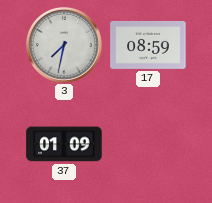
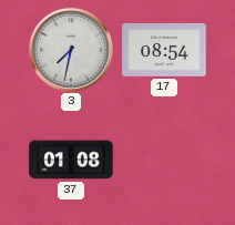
17: 08:59 -> 08:54 (164, 50)
37: 01:09 -> 01:08 (71, 160)
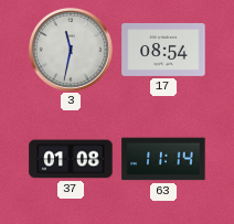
3: 7:32 -> 11:32 (71, 50)
63: none -> 11:14 (163, 159)
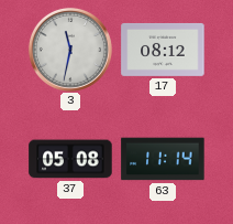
17: 08:54 -> 08:12 (163, 50)
37: 01:08 -> 05:08 (70, 159)
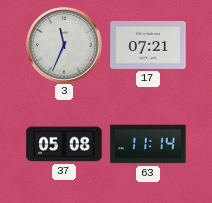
3: 11:32 -> 11:34 (64, 45)
17: 08:12 -> 07:21 (148, 45)
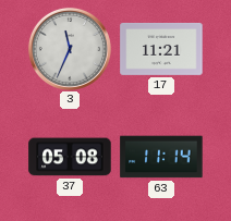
17: 07:21 -> 11:21 (161, 49)
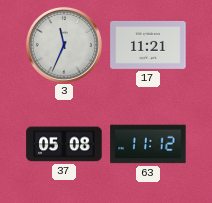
63: 11:14 -> 11:12 (148, 144)
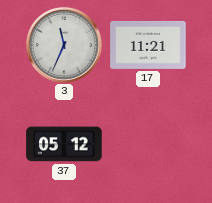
37: 05:08 -> 05:12 (64, 144)
63: 11:12 -> none (148, 144)
